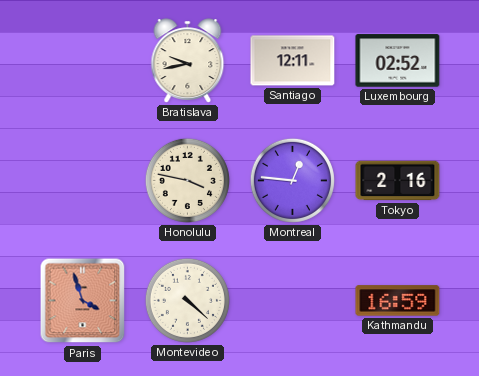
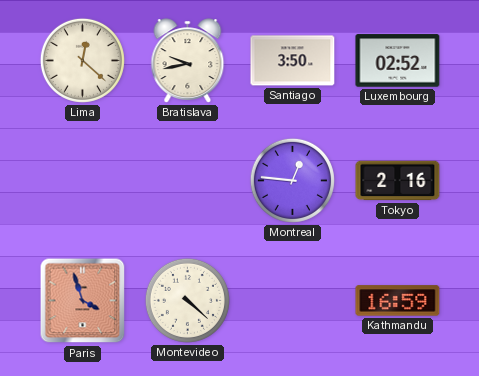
Lima: none -> 12:22 (82, 60)
Santiago: 12:11 -> 3:50 (293, 61)
Honolulu: 3:47 -> none (187, 180)
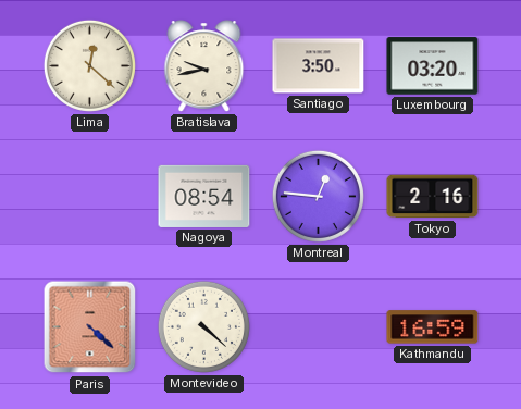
Luxembourg: 02:52 -> 03:20 (433, 66)
Nagoya: none -> 08:54 (204, 196)
Paris: 3:57 -> 4:22 (90, 327)
